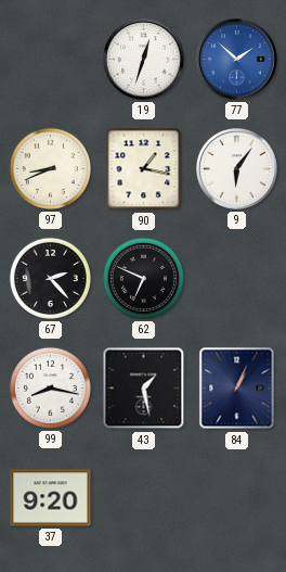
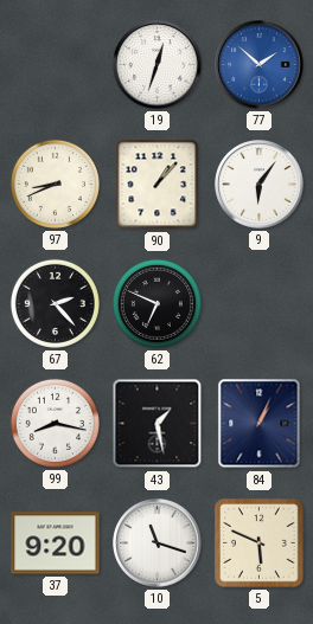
90: 1:17 -> 1:07 (158, 185)
10: none -> 11:18 (158, 543)
5: none -> 5:49 (260, 543)
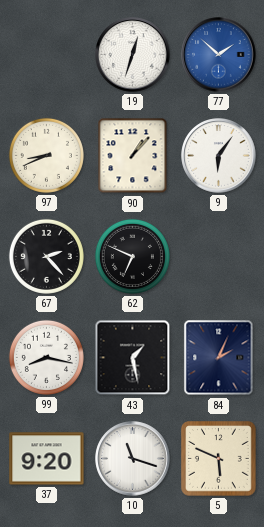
84: 1:04 -> 2:04 (219, 358)
